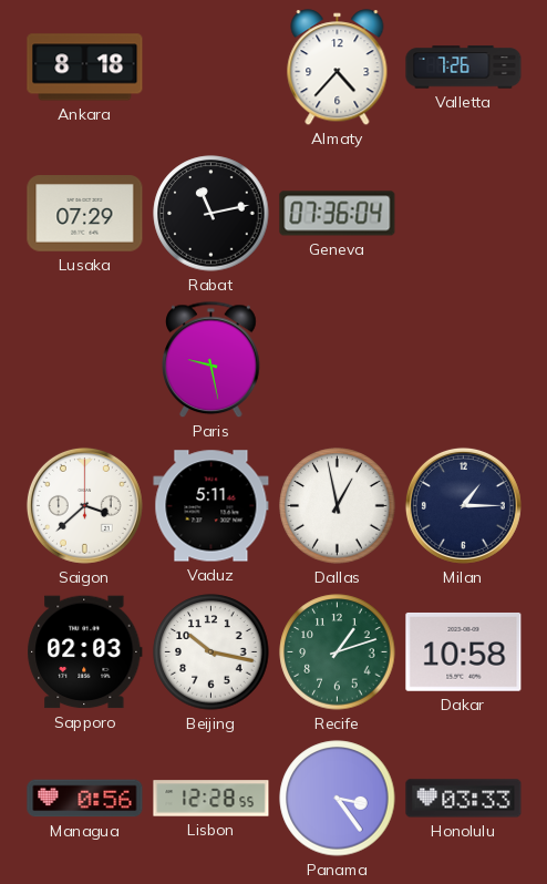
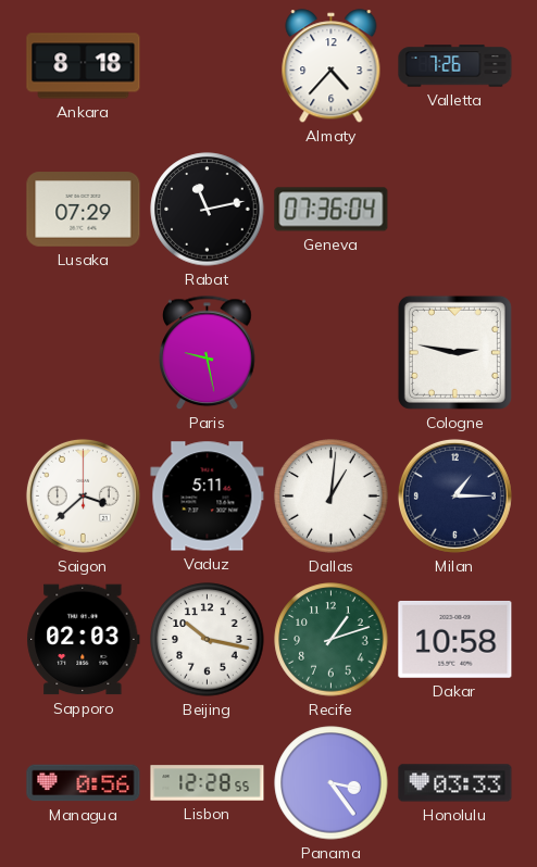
Cologne: none -> 2:47 (454, 352)
Dallas: 12:58 -> 1:01 (332, 497)
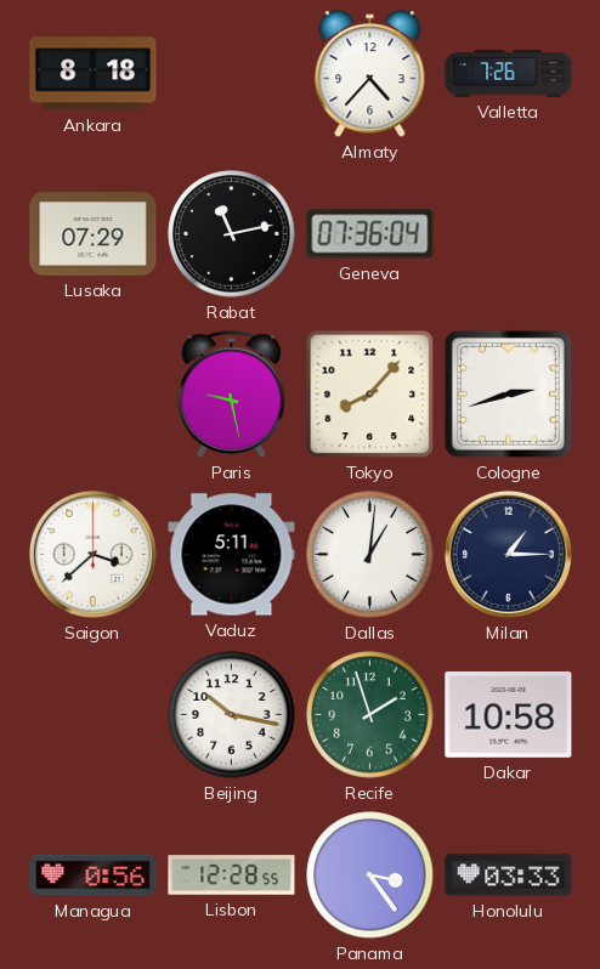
Tokyo: none -> 8:07 (370, 395)
Cologne: 2:47 -> 2:42 (508, 393)
Sapporo: 02:03 -> none (84, 640)
Recife: 1:12 -> 1:57 (370, 715)
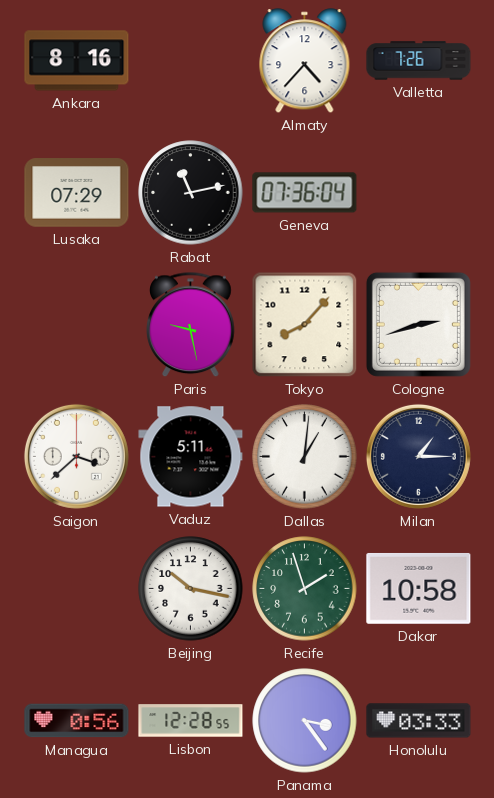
Ankara: 8:18 -> 8:16 (77, 61)
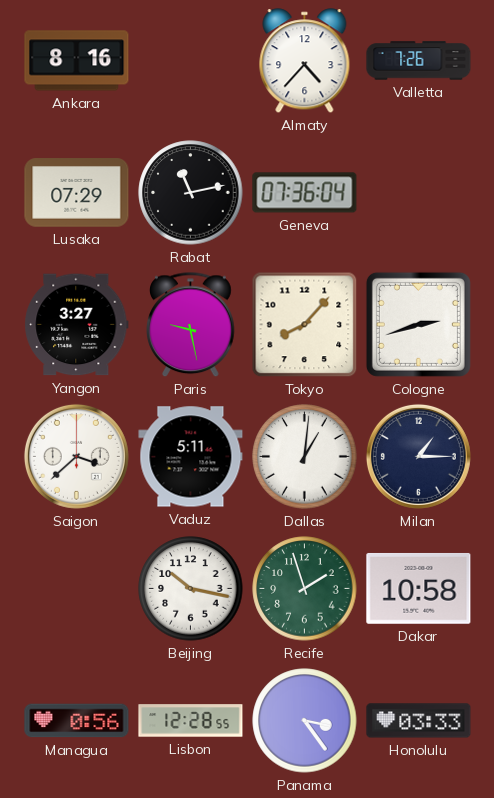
Yangon: none -> 3:27 (77, 325)
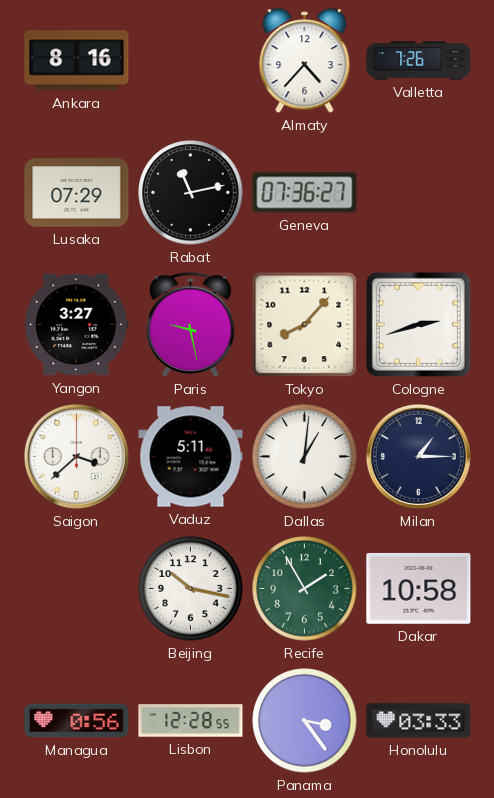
Geneva: 07:36:04 -> 07:36:27 (305, 193)
Recife: 1:57 -> 1:55 (305, 589)
